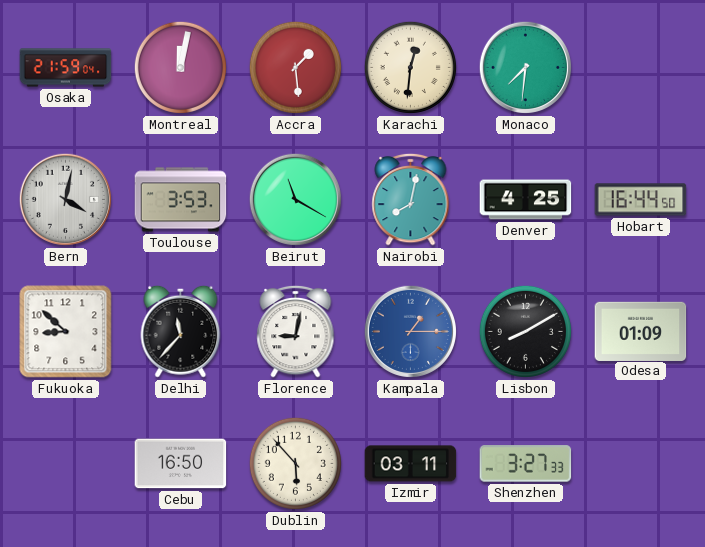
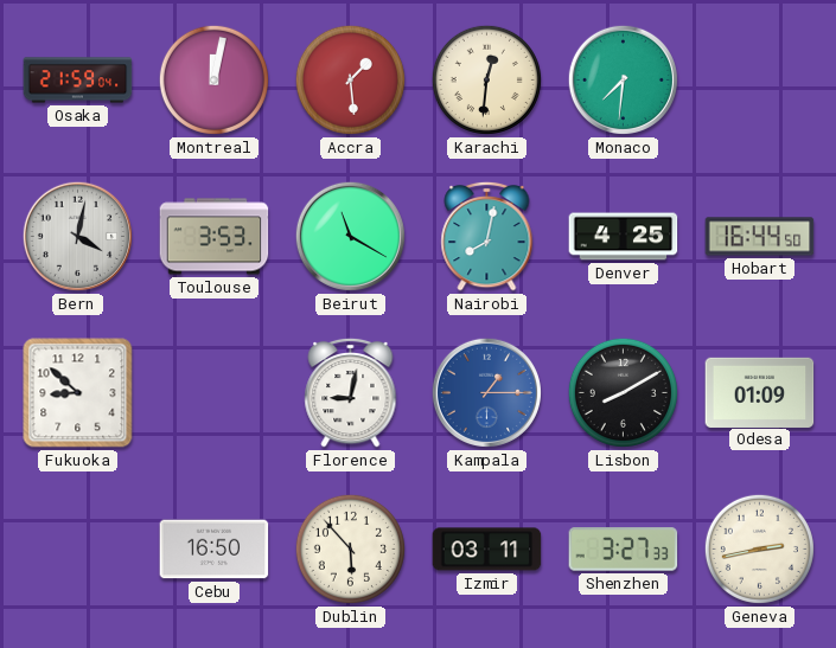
Delhi: 11:37 -> none (181, 331)
Geneva: none -> 2:43 (759, 548)
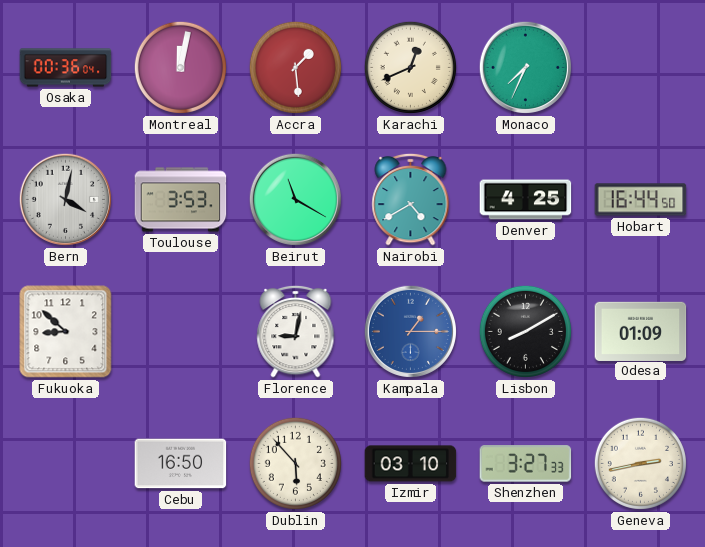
Osaka: 21:59 -> 00:36 (66, 68)
Karachi: 12:31 -> 12:41 (410, 67)
Monaco: 7:31 -> 7:34 (525, 67)
Nairobi: 8:02 -> 4:40 (411, 199)
Izmir: 03:11 -> 03:10 (411, 464)
